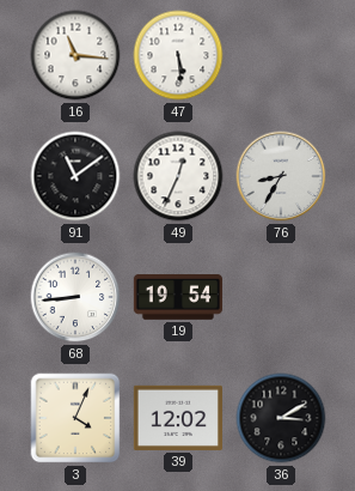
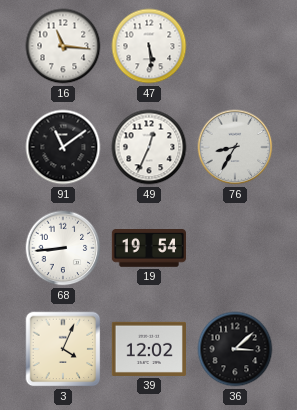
36: 3:10 -> 3:08 (235, 349)
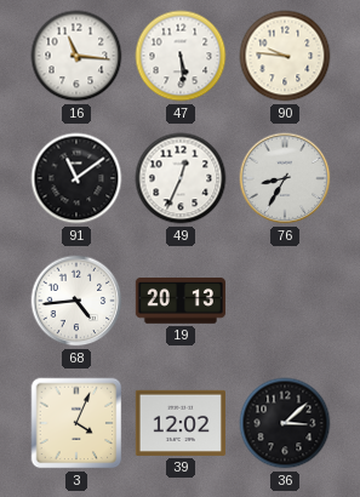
90: none -> 9:46 (285, 56)
68: 8:44 -> 4:44 (76, 301)
19: 19:54 -> 20:13 (179, 302)
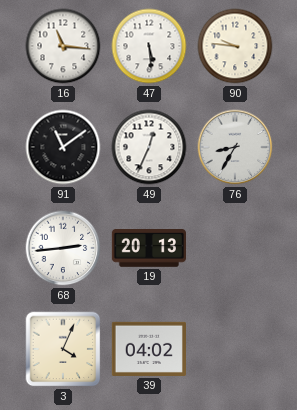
68: 4:44 -> 2:44 (63, 248)
39: 12:02 -> 04:02 (148, 349)
36: 3:08 -> none (285, 423)
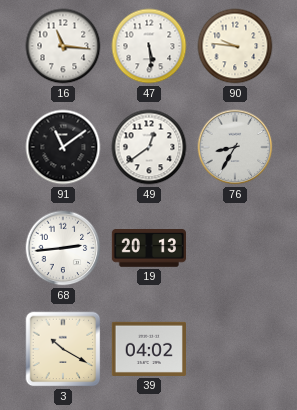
49: 12:34 -> 12:39 (149, 147)
3: 4:04 -> 10:20 (63, 349)
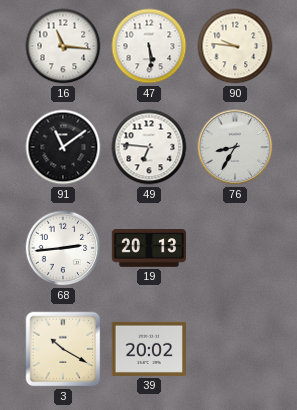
49: 12:39 -> 6:46 (149, 147)
39: 04:02 -> 20:02 (148, 349)
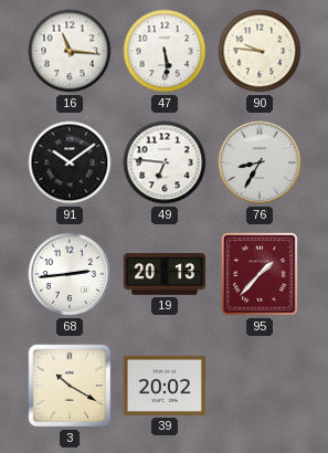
91: 11:09 -> 10:09 (70, 162)
95: none -> 1:37 (260, 274)
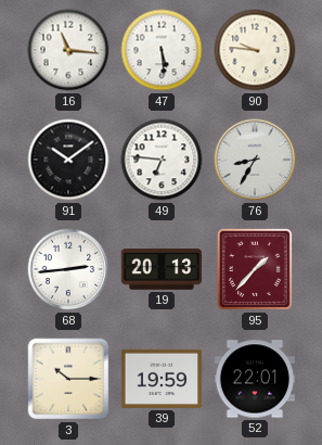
3: 10:20 -> 10:15 (68, 379)
39: 20:02 -> 19:59 (160, 379)
52: none -> 22:01 (254, 379)
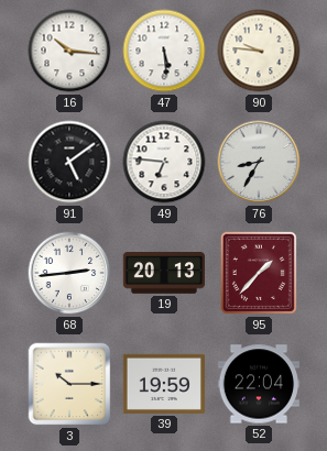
16: 11:16 -> 10:16 (69, 51)
91: 10:09 -> 5:09 (69, 162)
52: 22:01 -> 22:04 (258, 384)
